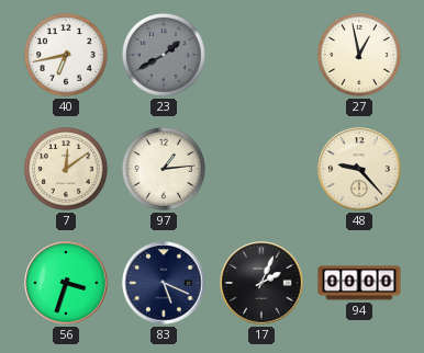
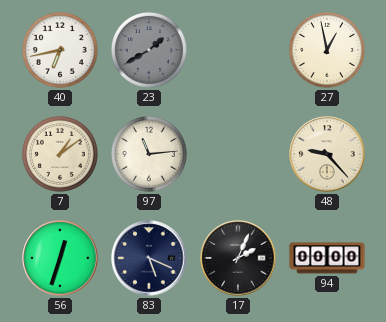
7: 12:09 -> 1:09 (60, 154)
97: 1:14 -> 11:14 (149, 154)
56: 3:33 -> 12:33 (60, 258)
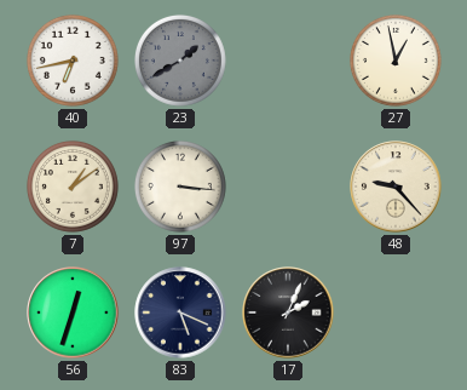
97: 11:14 -> 3:16 (180, 187)
94: 00:00 -> none (327, 258)
